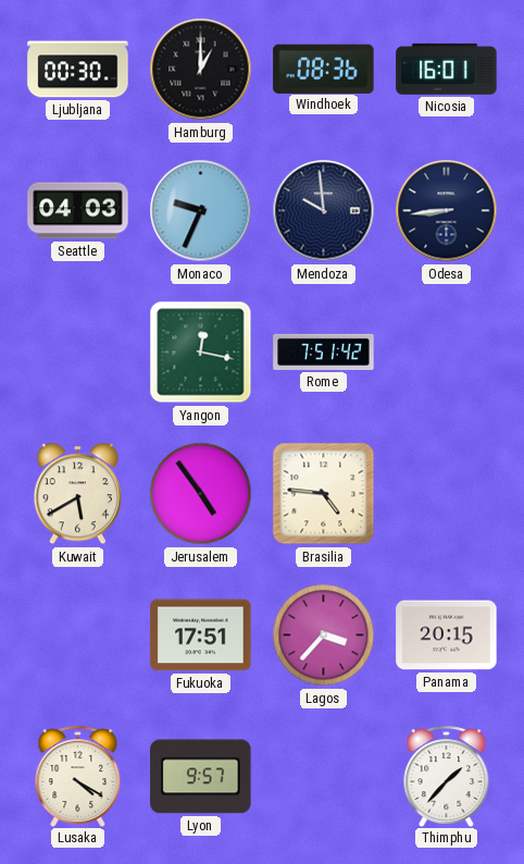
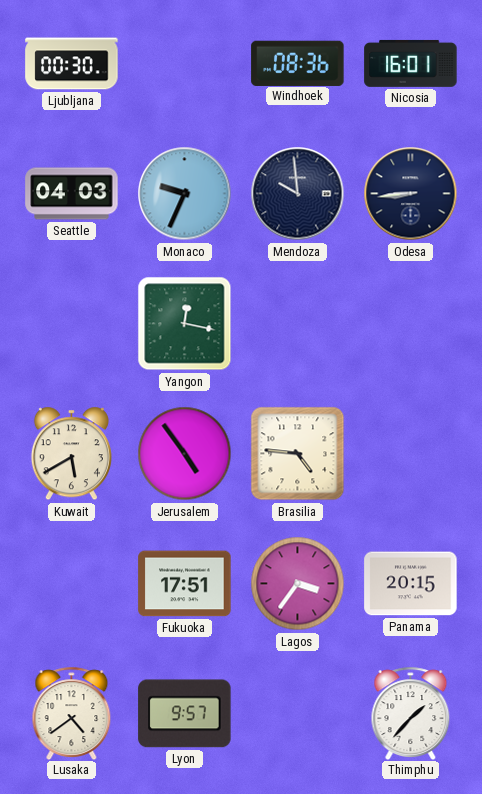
Hamburg: 1:00 -> none (201, 70)
Rome: 7:51 -> none (324, 351)
Lagos: 3:37 -> 3:36 (298, 584)
Lusaka: 4:20 -> 4:39 (72, 713)
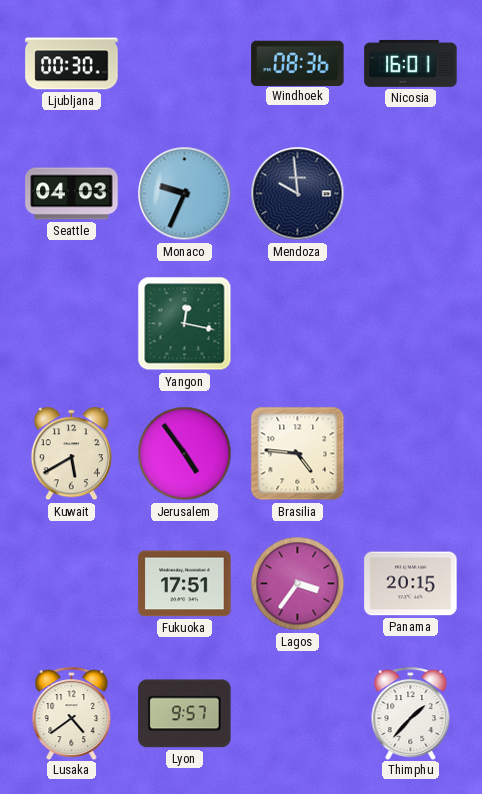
Odesa: 8:44 -> none (411, 194)
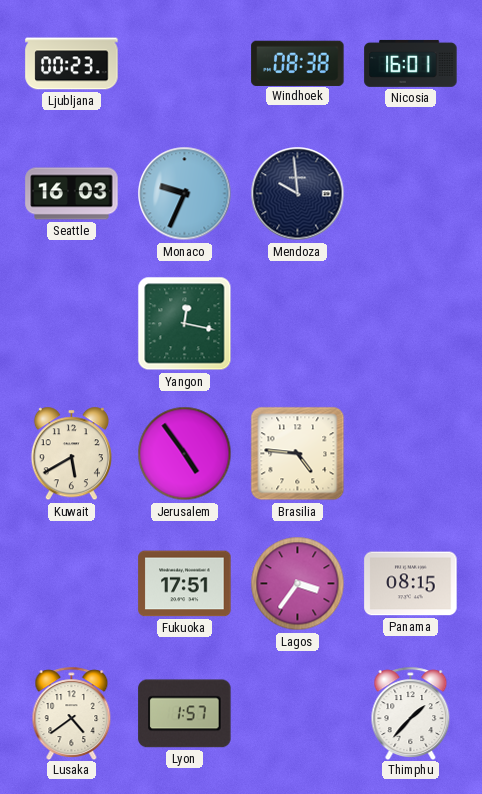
Ljubljana: 00:30 -> 00:23 (72, 64)
Windhoek: 08:36 -> 08:38 (298, 63)
Seattle: 04:03 -> 16:03 (72, 194)
Panama: 20:15 -> 08:15 (411, 584)
Lyon: 9:57 -> 1:57 (185, 714)
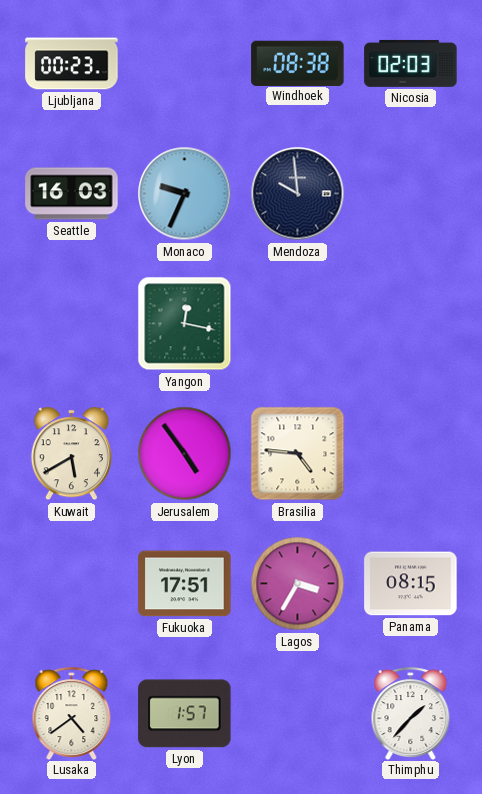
Nicosia: 16:01 -> 02:03 (411, 63)
Lagos: 3:36 -> 3:35 (298, 584)
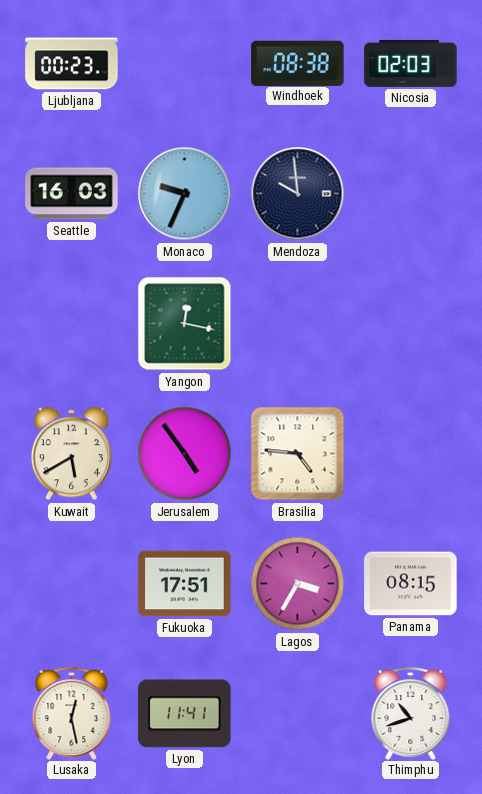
Lusaka: 4:39 -> 12:28 (72, 713)
Lyon: 1:57 -> 11:41 (185, 714)
Thimphu: 1:37 -> 10:42 (411, 713)
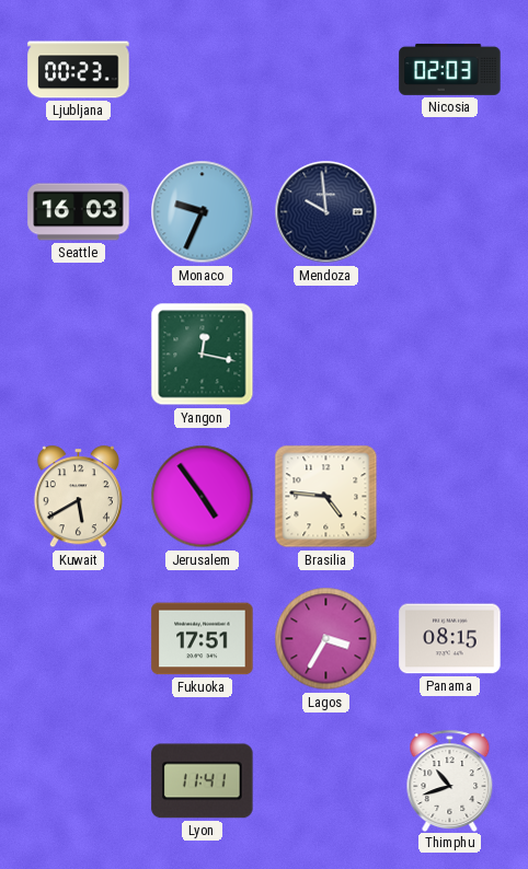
Windhoek: 08:38 -> none (298, 63)
Lusaka: 12:28 -> none (72, 713)
